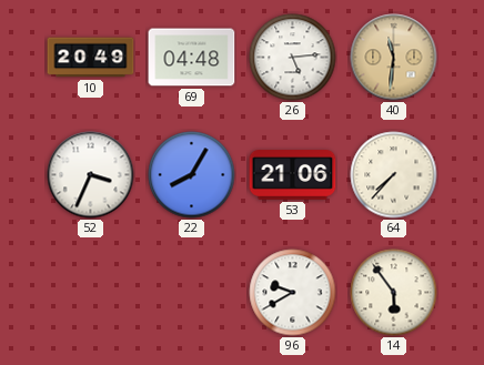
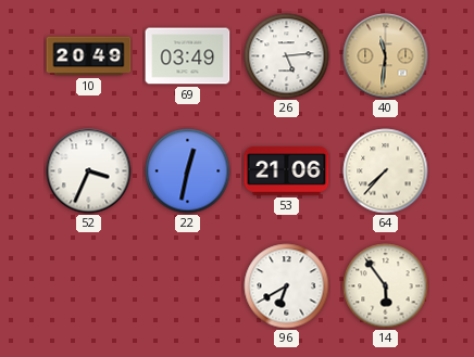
69: 04:48 -> 03:49 (188, 56)
22: 8:05 -> 12:32 (188, 171)
96: 9:40 -> 6:40 (287, 286)
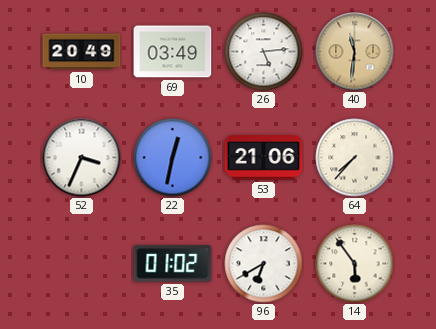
35: none -> 01:02 (173, 264)
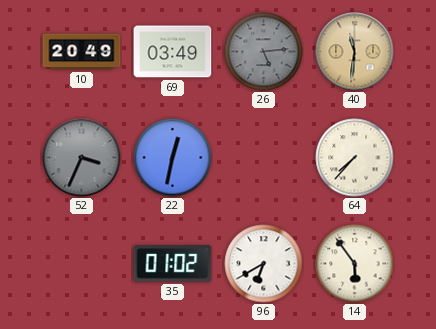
26 dial: white -> grey (264, 52)
52 dial: white -> grey (82, 158)
53: 21:06 -> none (264, 158)
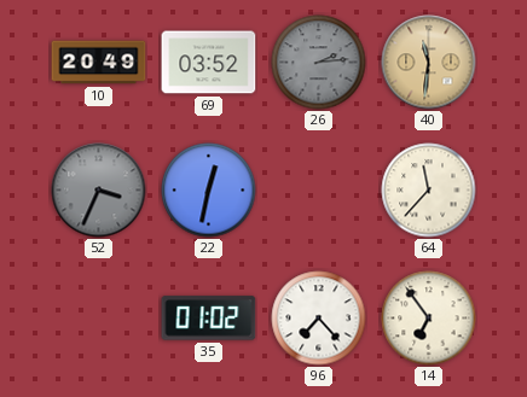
69: 03:49 -> 03:52 (209, 63)
26: 5:14 -> 2:14 (319, 63)
64: 7:37 -> 11:37 (429, 191)
96: 6:40 -> 7:23 (319, 319)
14: 5:54 -> 6:54 (429, 319)
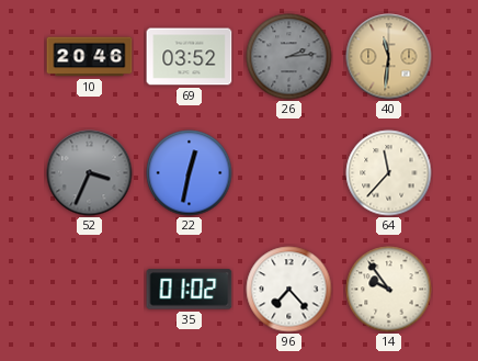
10: 20:49 -> 20:46 (90, 57)
14: 6:54 -> 9:54 (389, 290)
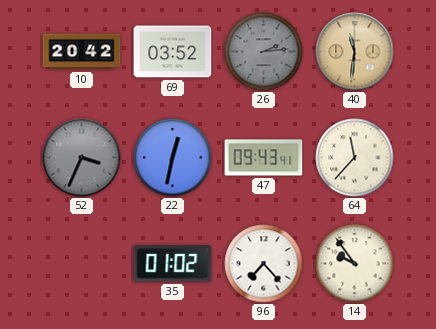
10: 20:46 -> 20:42 (82, 52)
47: none -> 09:43 (264, 158)
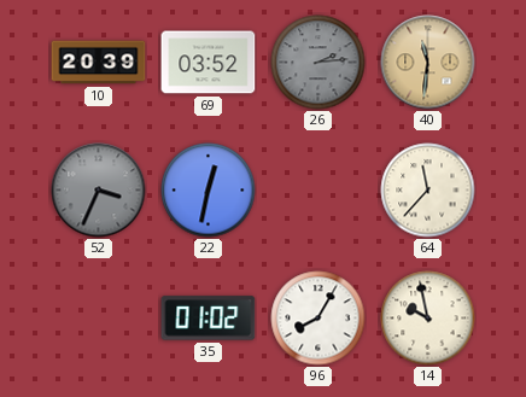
10: 20:42 -> 20:39 (99, 63)
47: 09:43 -> none (264, 158)
96: 7:23 -> 8:05 (318, 319)
14: 9:54 -> 9:58 (428, 319)
